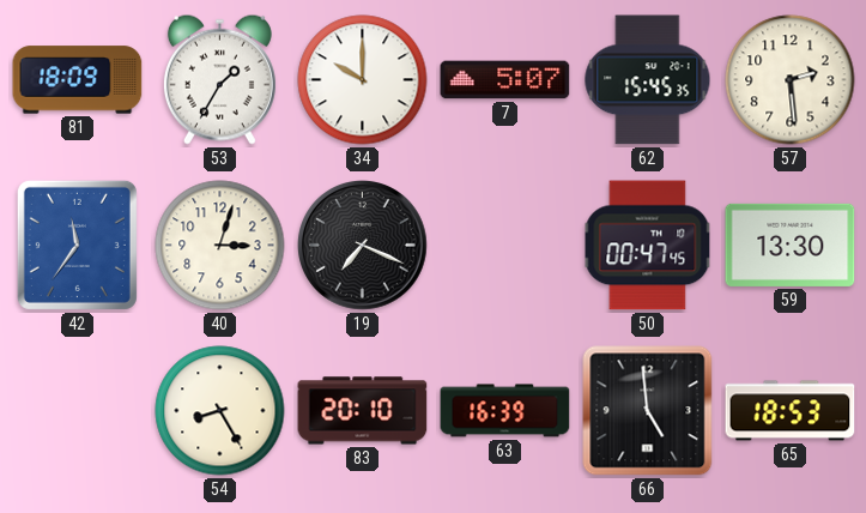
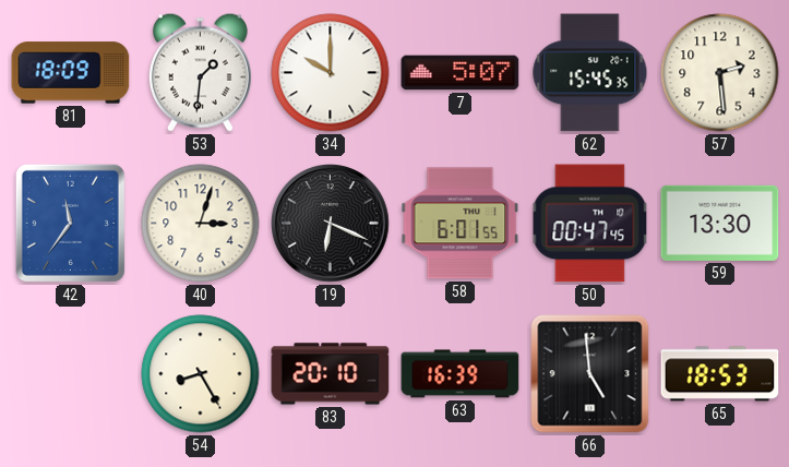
53: 1:35 -> 1:31 (200, 72)
19: 7:19 -> 6:19 (331, 224)
58: none -> 6:01 (461, 224)
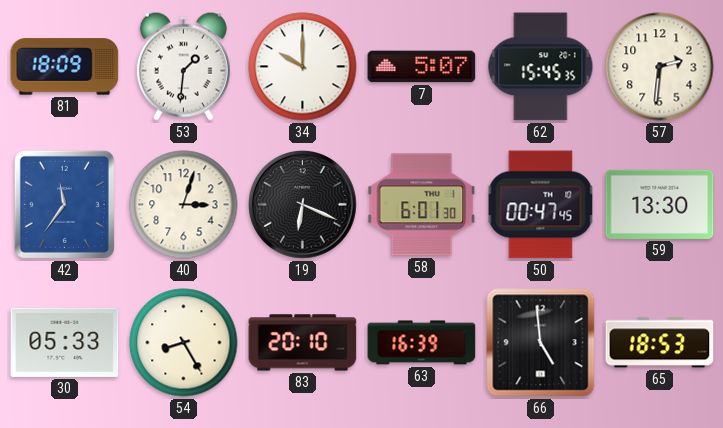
57: 2:29 -> 2:31 (660, 67)
58: 6:01:55 -> 6:01:30 (422, 205)
30: none -> 05:33 (65, 342)
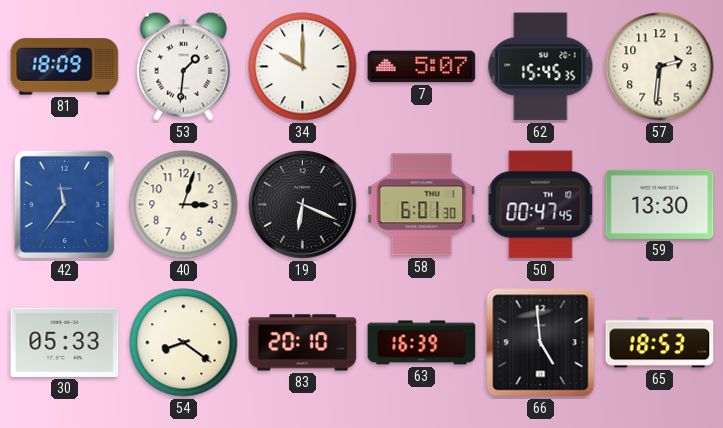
54: 8:25 -> 8:21 (184, 343)
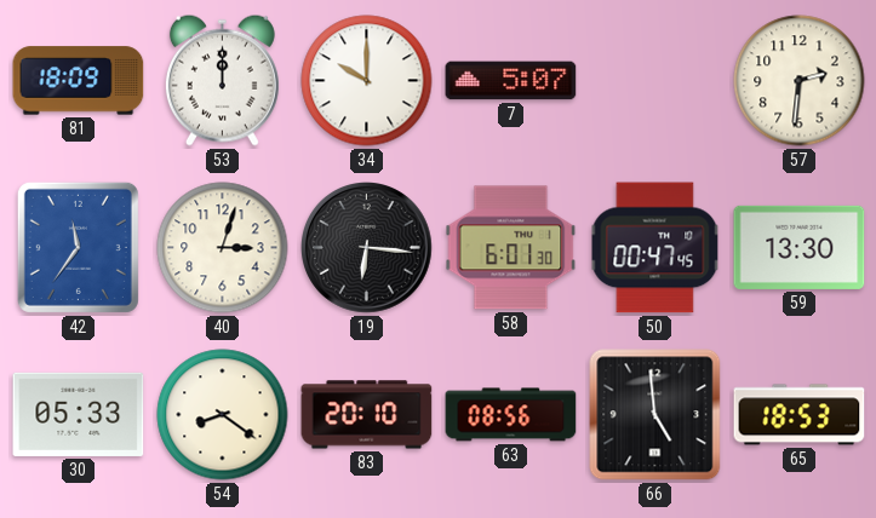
53: 1:31 -> 12:00 (222, 80)
62: 15:45 -> none (541, 67)
19: 6:19 -> 6:16 (367, 248)
63: 16:39 -> 08:56 (511, 415)
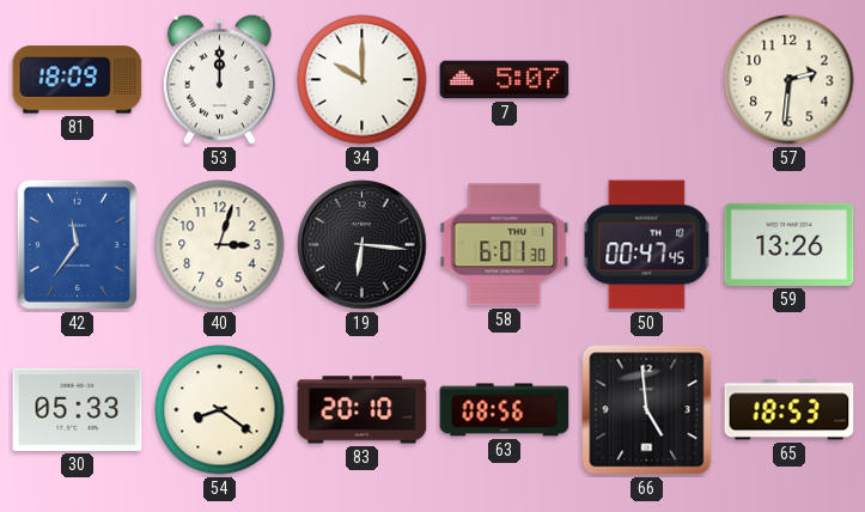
59: 13:30 -> 13:26 (790, 244)
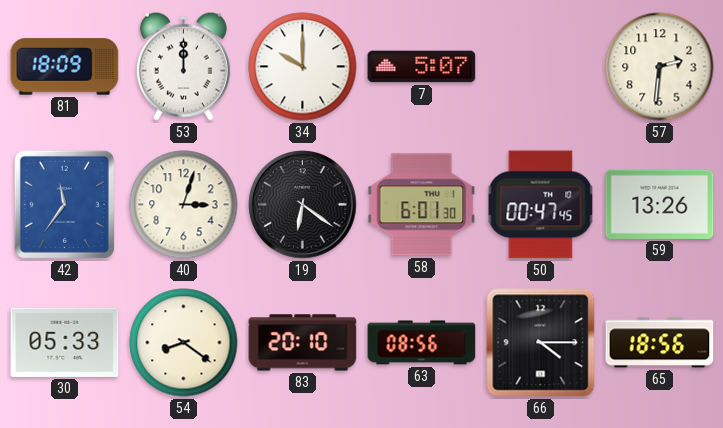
19: 6:16 -> 6:21 (303, 205)
66: 4:59 -> 4:15 (541, 343)
65: 18:53 -> 18:56 (660, 343)
